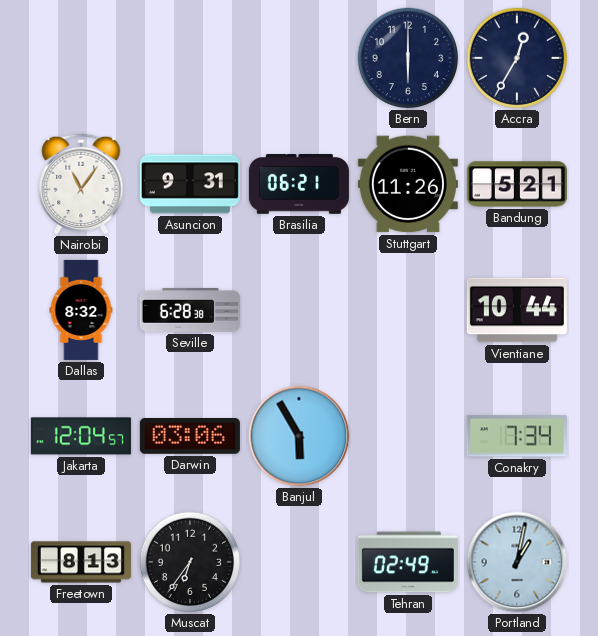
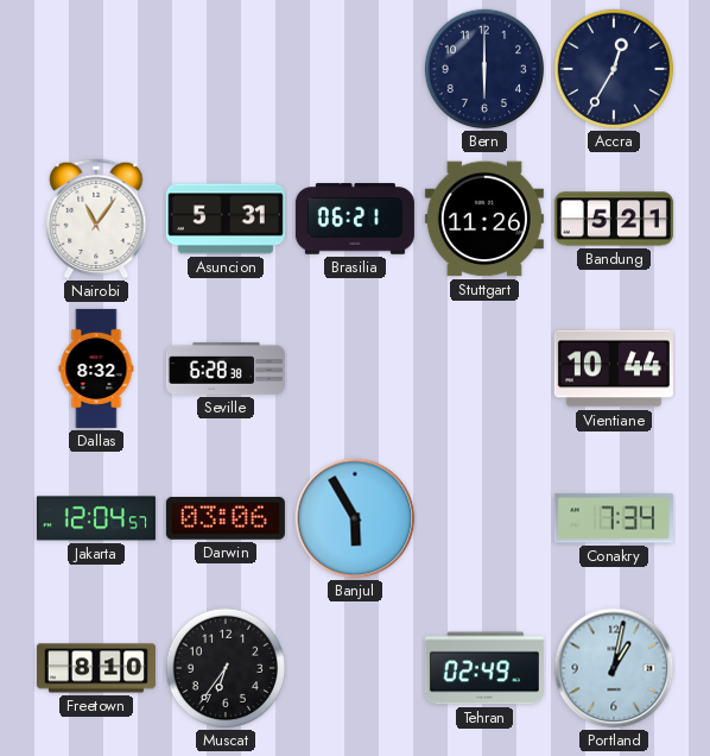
Asuncion: 9:31 -> 5:31 (226, 219)
Freetown: 8:13 -> 8:10 (96, 668)
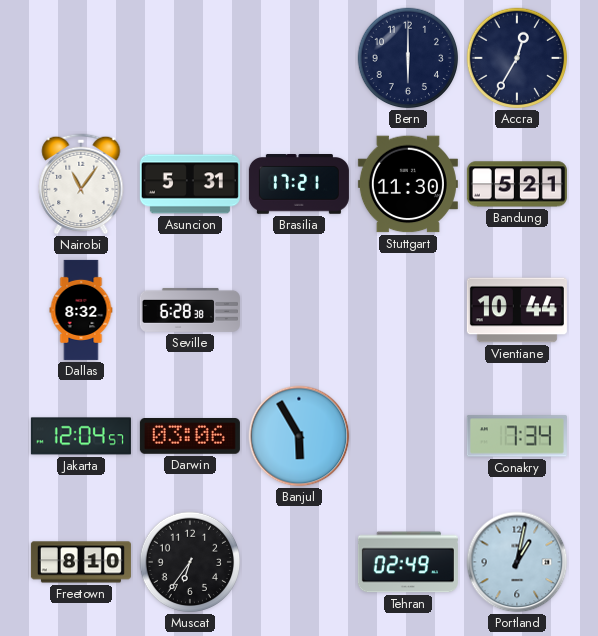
Brasilia: 06:21 -> 17:21 (299, 185)
Stuttgart: 11:26 -> 11:30 (408, 184)
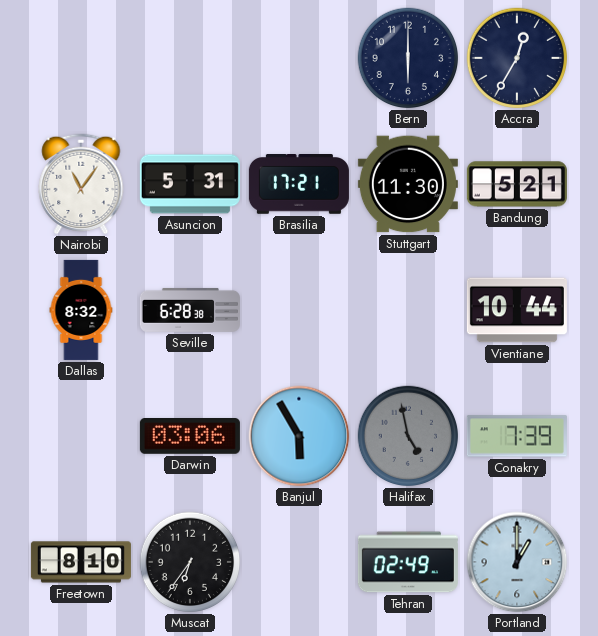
Jakarta: 12:04 -> none (81, 436)
Halifax: none -> 4:58 (408, 436)
Conakry: 7:34 -> 7:39 (517, 436)
Portland: 1:02 -> 1:00 (517, 562)
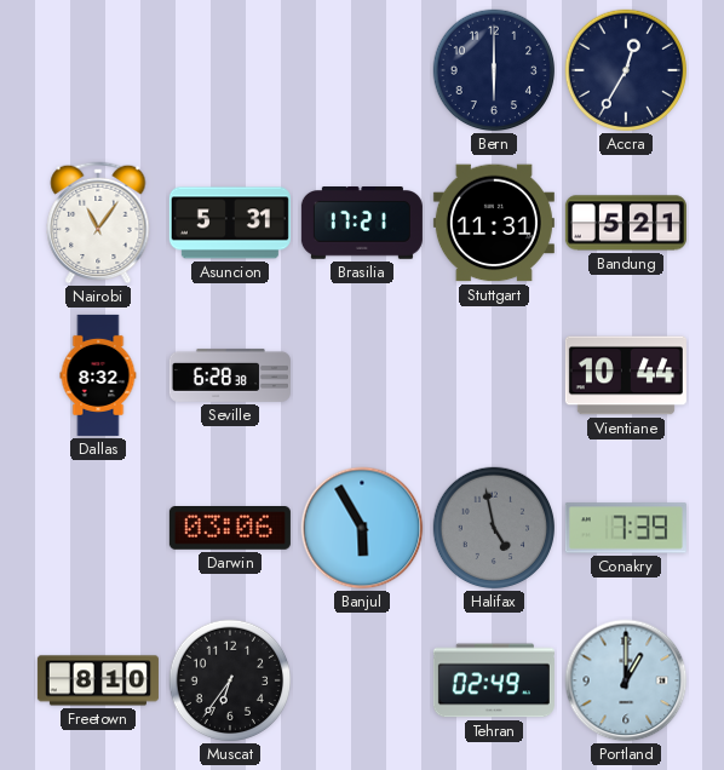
Stuttgart: 11:30 -> 11:31 (494, 223)
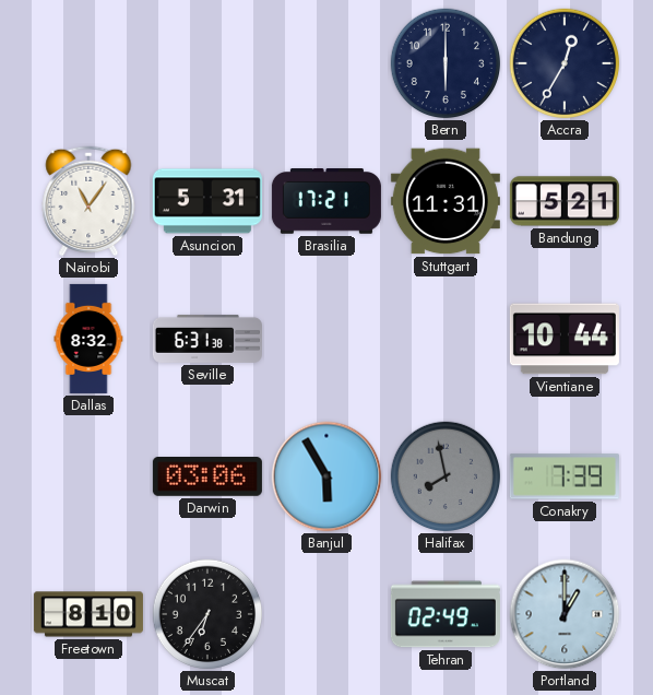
Seville: 6:28 -> 6:31 (207, 339)
Halifax: 4:58 -> 7:58 (446, 476)
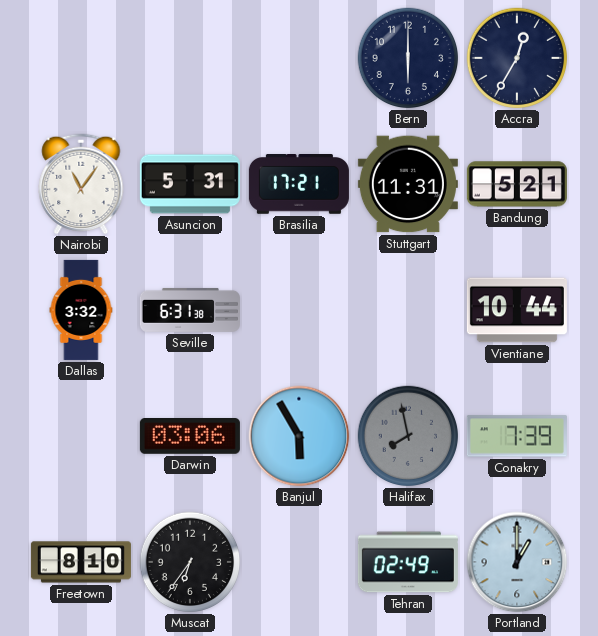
Dallas: 8:32 -> 3:32 (81, 310)
